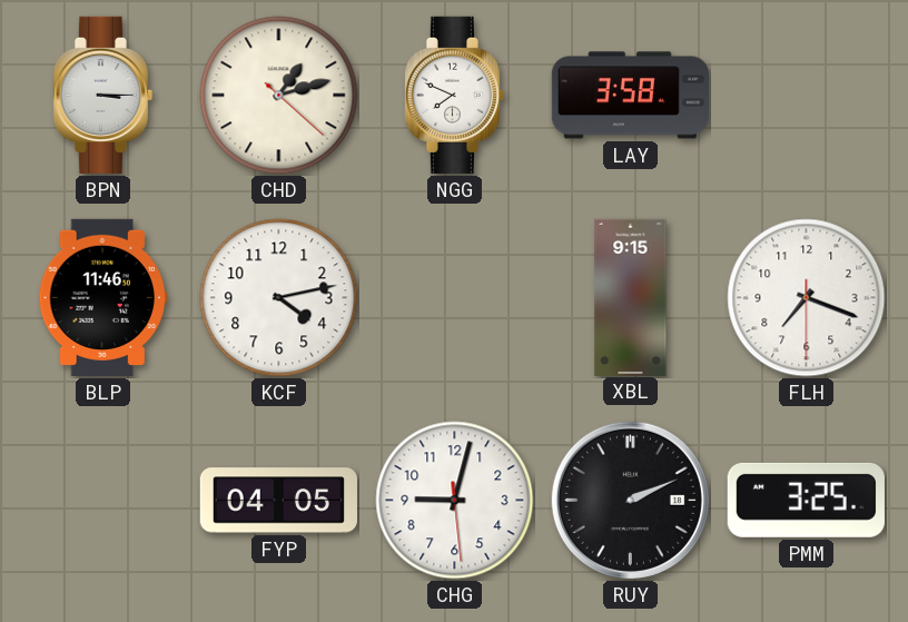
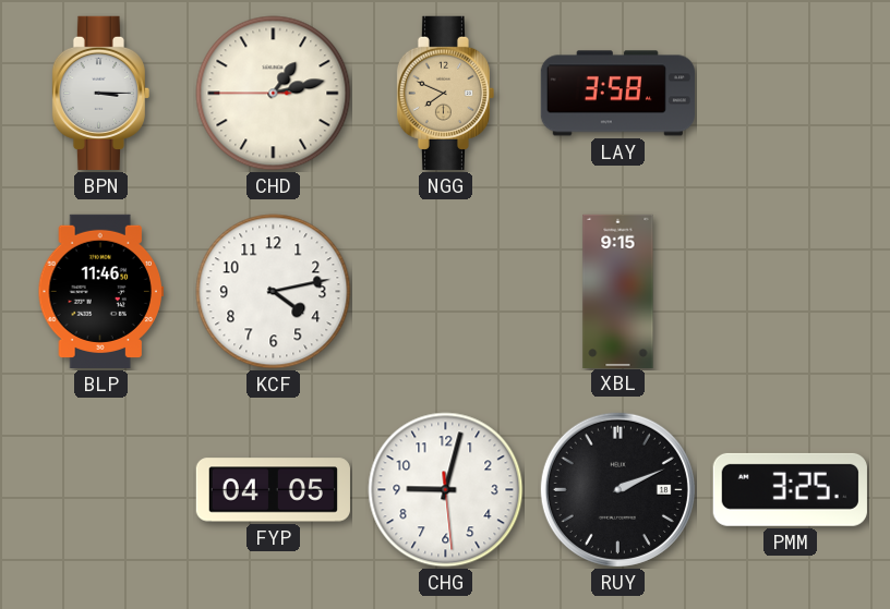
CHD: 1:12:22 -> 1:12:45 (274, 94)
NGG dial: white -> champagne (445, 93)
FLH: 7:18 -> none (807, 298)
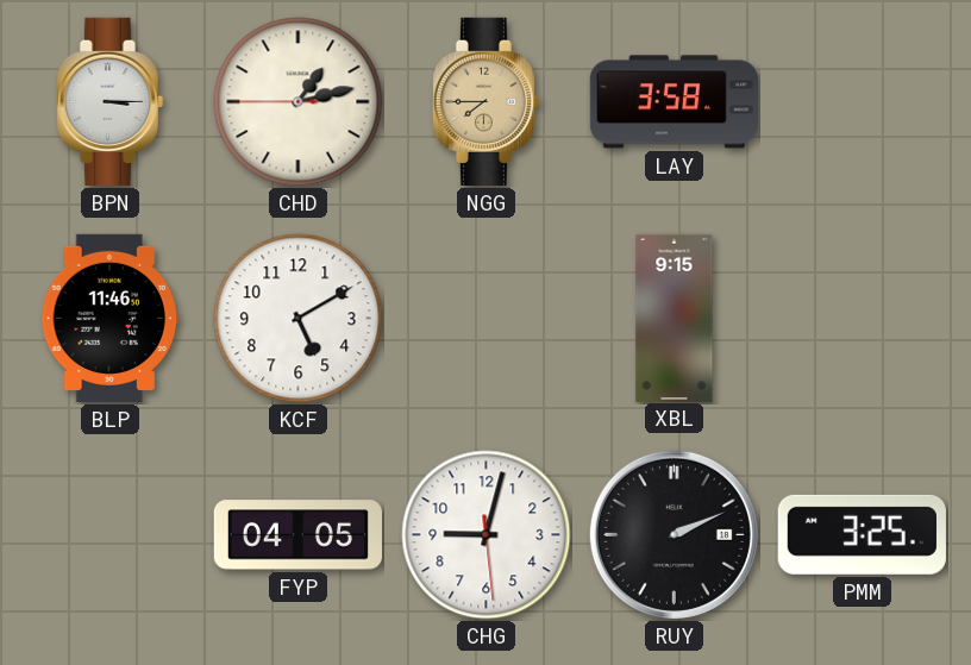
NGG: 7:49 -> 7:45 (485, 101)
KCF: 4:13 -> 5:10 (299, 319)
